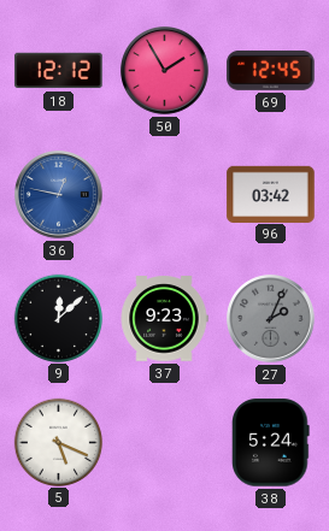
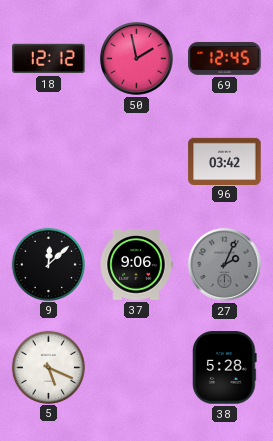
50: 1:55 -> 1:58 (137, 59)
36: 12:47 -> none (59, 195)
37: 9:23 -> 9:06 (136, 265)
38: 5:24 -> 5:28 (225, 368)
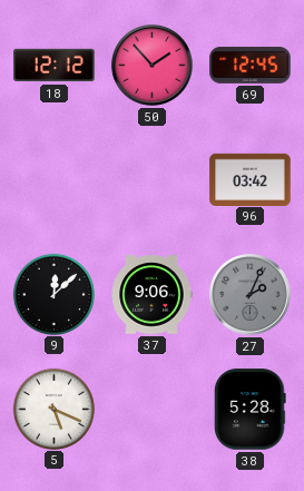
50: 1:58 -> 1:53 (153, 66)
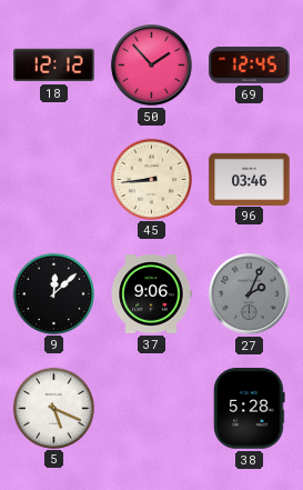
45: none -> 8:44 (151, 179)
96: 03:42 -> 03:46 (250, 179)
